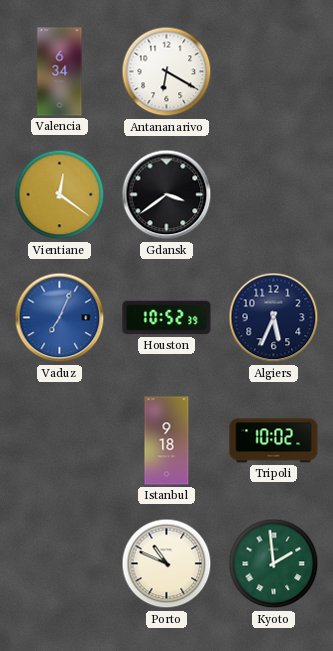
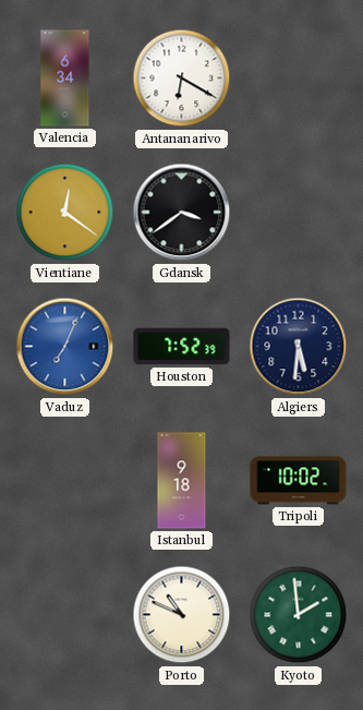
Houston: 10:52 -> 7:52 (182, 347)
Algiers: 5:34 -> 5:31 (299, 347)
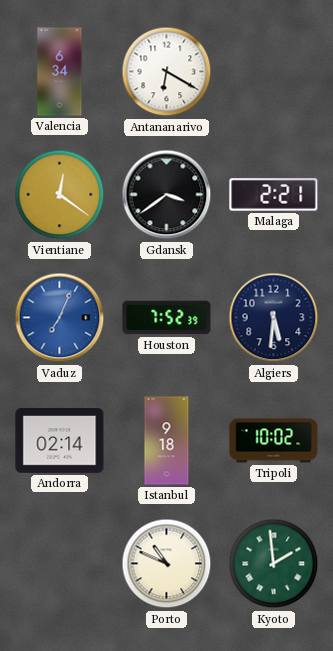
Malaga: none -> 2:21 (274, 195)
Andorra: none -> 02:14 (60, 441)
